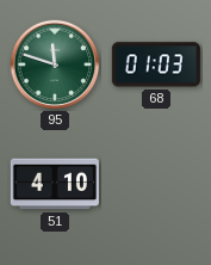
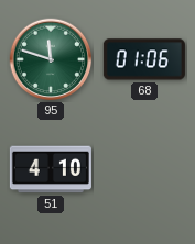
68: 01:03 -> 01:06 (144, 59)
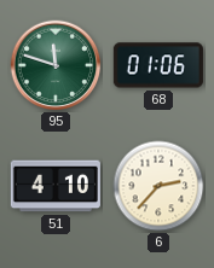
6: none -> 2:37 (158, 186)
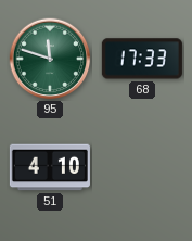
68: 01:06 -> 17:33 (142, 59)
6: 2:37 -> none (158, 186)
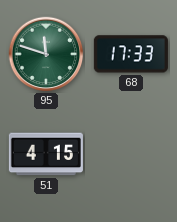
51: 4:10 -> 4:15 (46, 154)
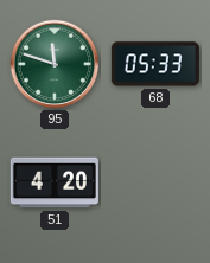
68: 17:33 -> 05:33 (155, 64)
51: 4:15 -> 4:20 (55, 182)
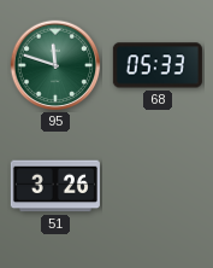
51: 4:20 -> 3:26 (55, 186)
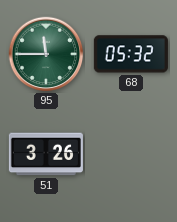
95: 11:48 -> 11:45 (46, 54)
68: 05:33 -> 05:32 (131, 54)
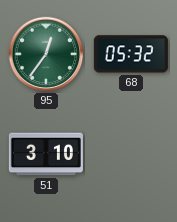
95: 11:45 -> 12:36 (46, 54)
51: 3:26 -> 3:10 (46, 154)
